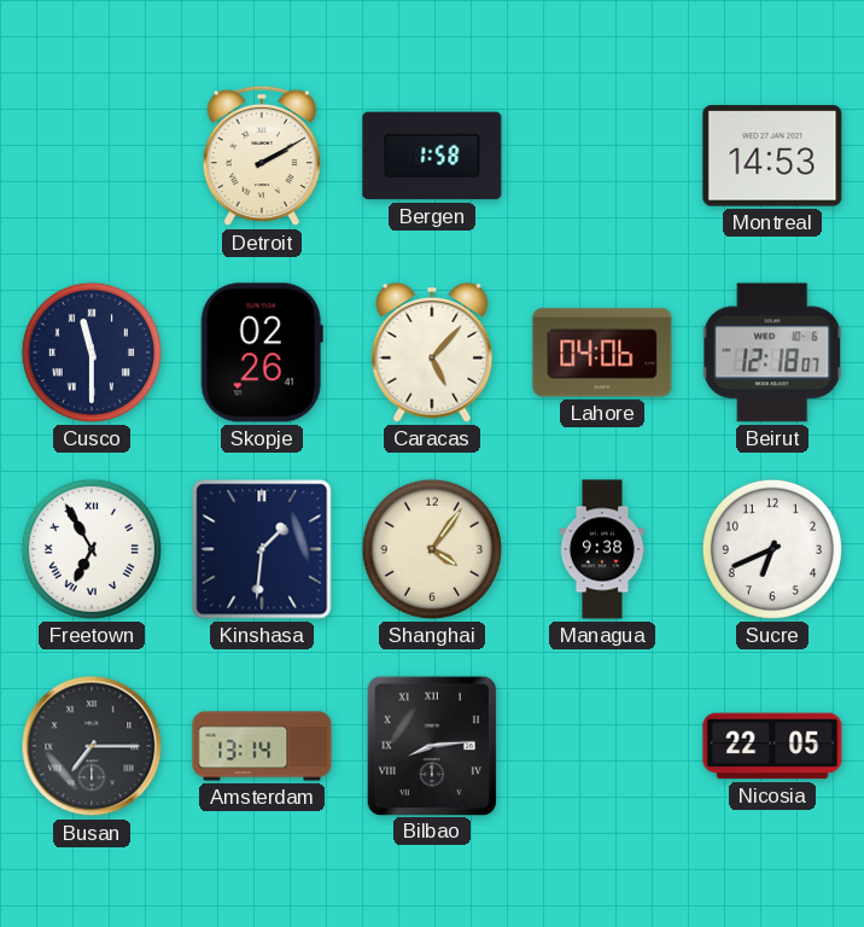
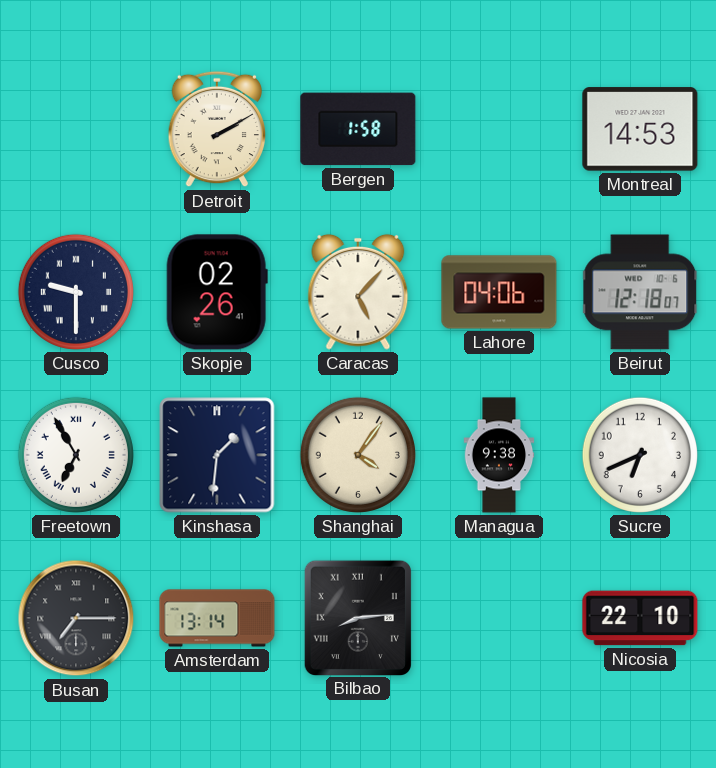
Cusco: 11:30 -> 9:30 (76, 292)
Nicosia: 22:05 -> 22:10 (640, 618)
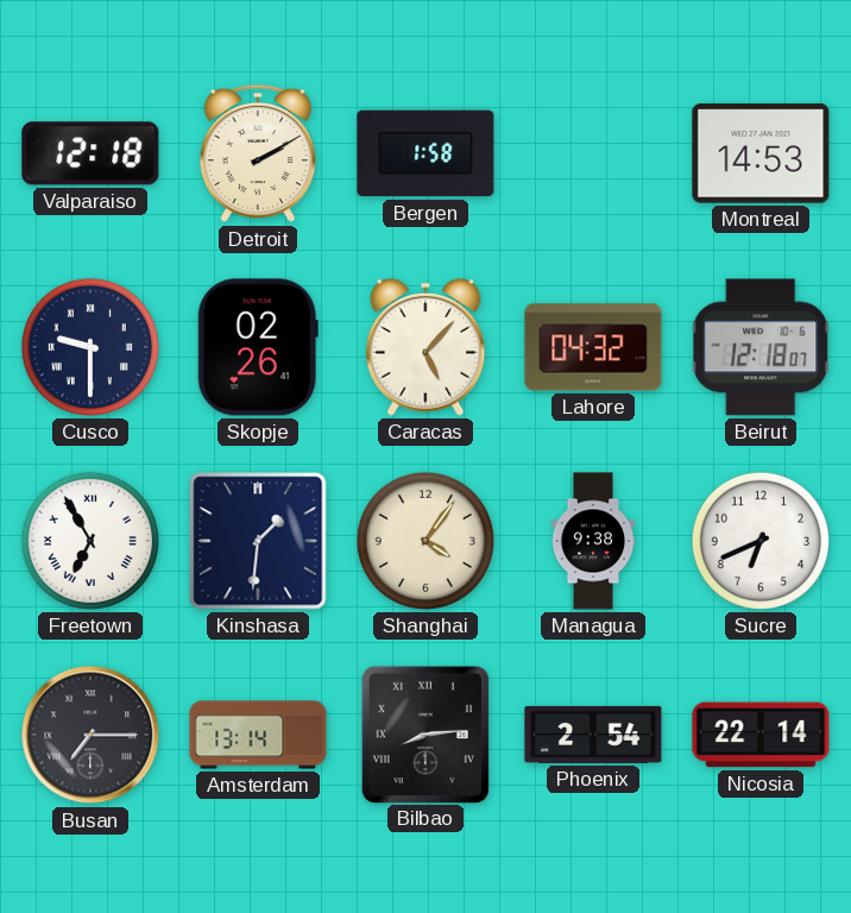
Valparaiso: none -> 12:18 (90, 153)
Lahore: 04:06 -> 04:32 (593, 347)
Phoenix: none -> 2:54 (593, 735)
Nicosia: 22:10 -> 22:14 (761, 735)
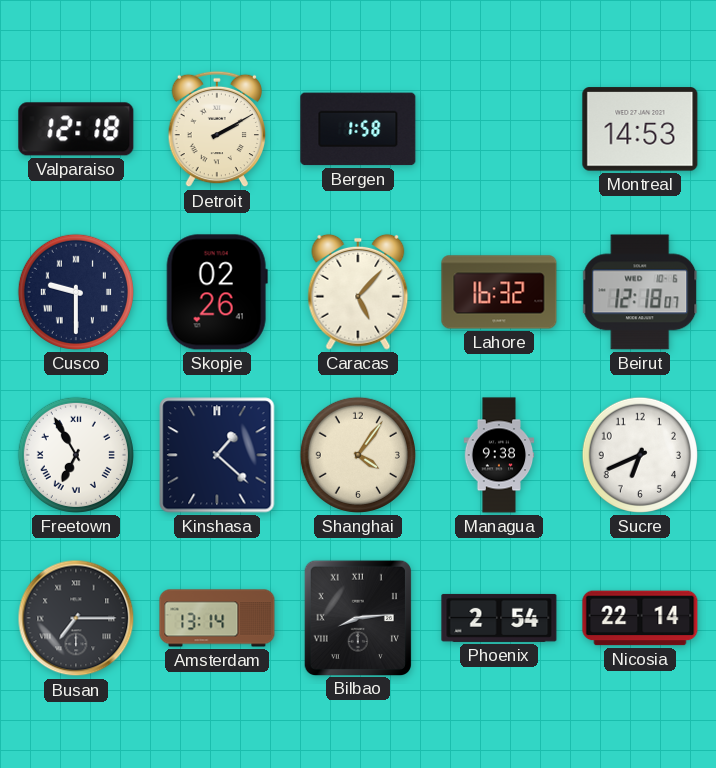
Lahore: 04:32 -> 16:32 (499, 292)
Kinshasa: 1:31 -> 1:22 (217, 455)
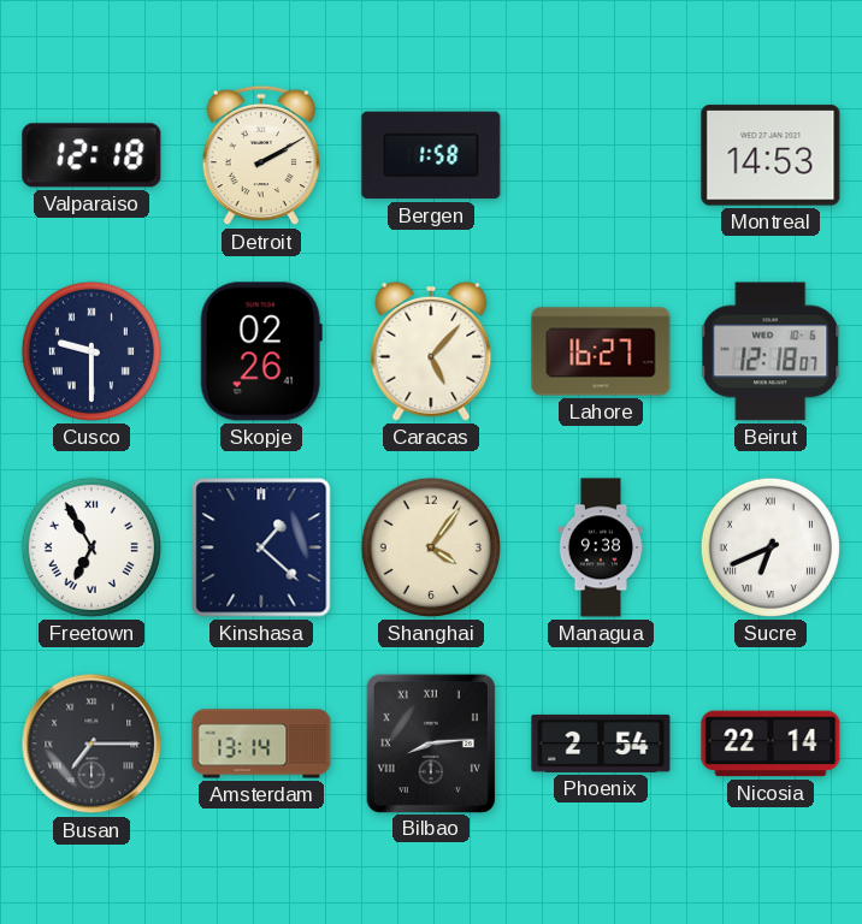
Lahore: 16:32 -> 16:27 (601, 351)
Sucre numerals: Arabic -> Roman (771, 547)
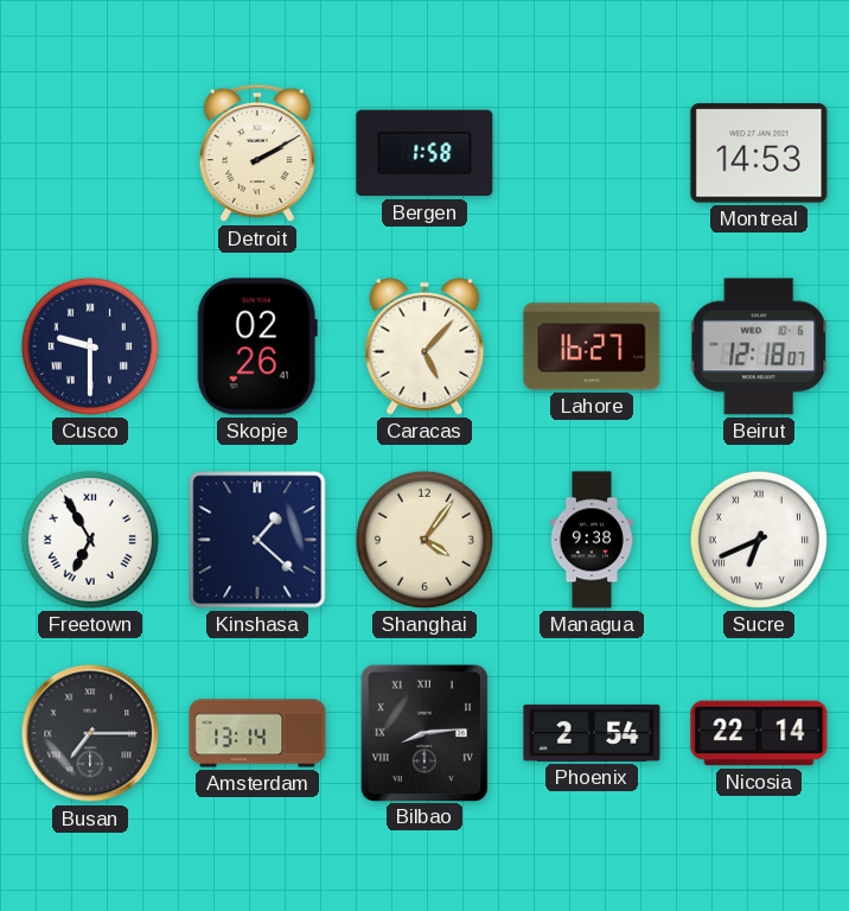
Valparaiso: 12:18 -> none (91, 155)
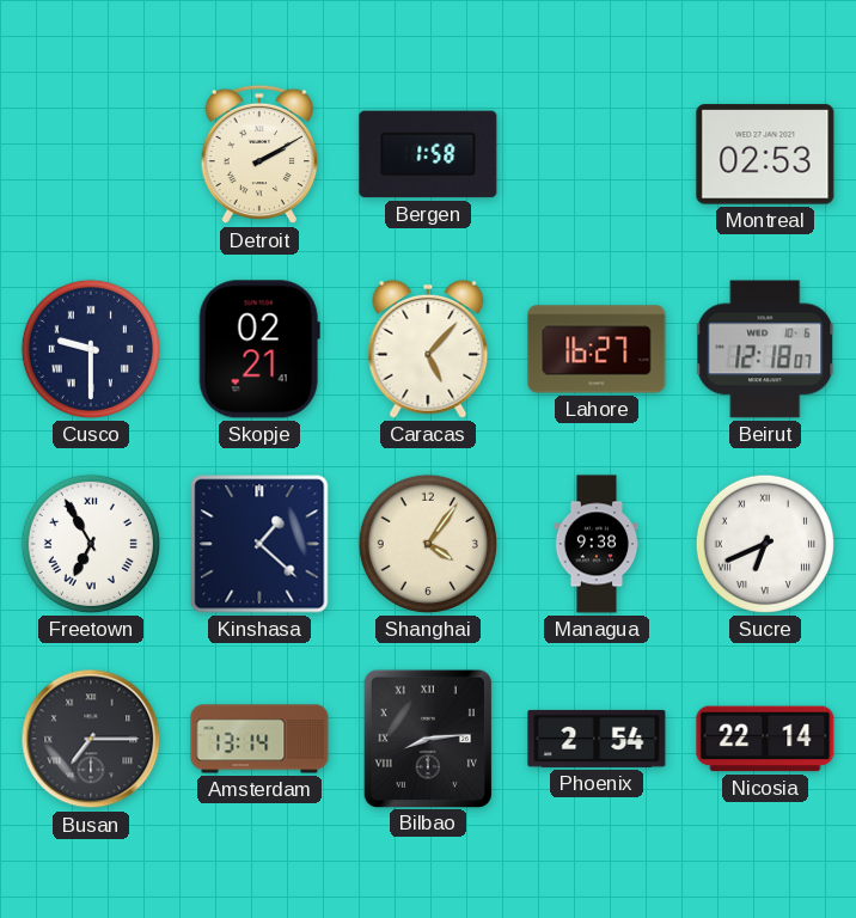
Montreal: 14:53 -> 02:53 (765, 154)
Skopje: 02:26 -> 02:21 (259, 349)
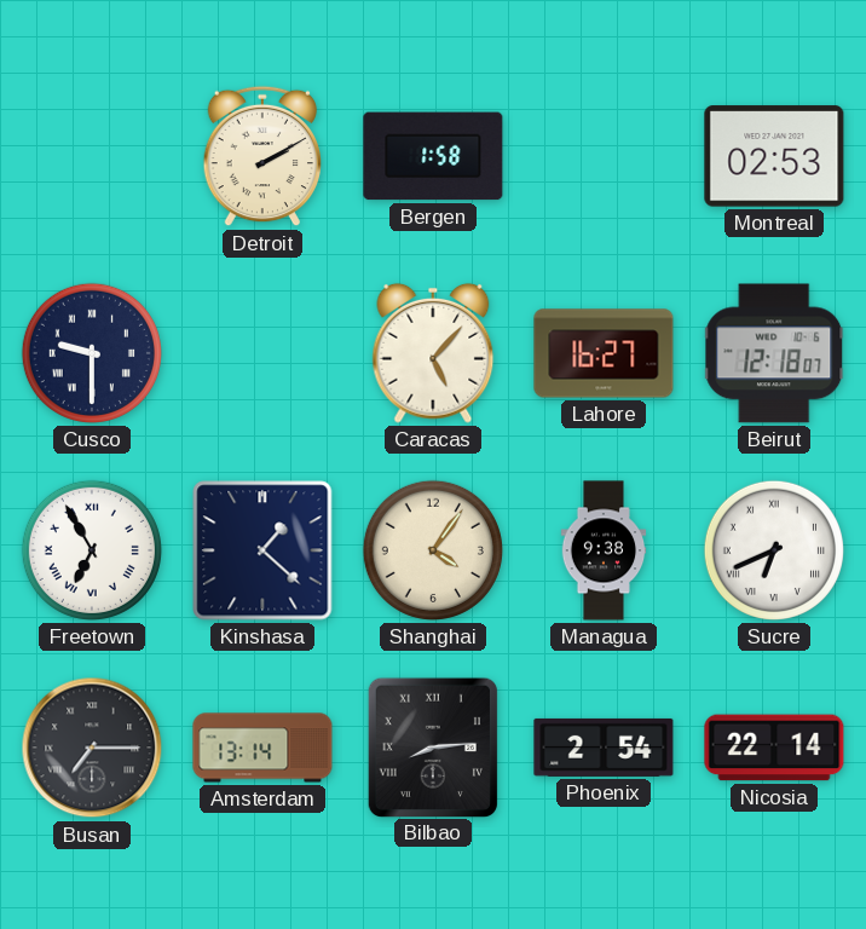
Skopje: 02:21 -> none (259, 349)
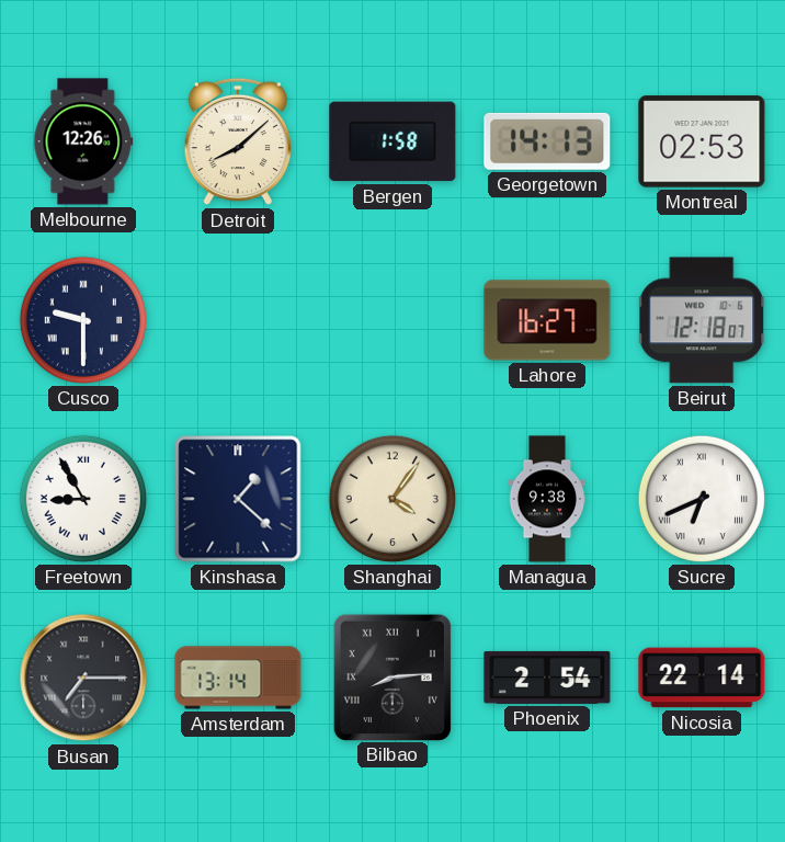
Melbourne: none -> 12:26 (83, 141)
Detroit: 2:10 -> 8:08 (238, 141)
Georgetown: none -> 14:13 (547, 141)
Caracas: 5:07 -> none (433, 353)
Freetown: 6:55 -> 8:55 (83, 499)
